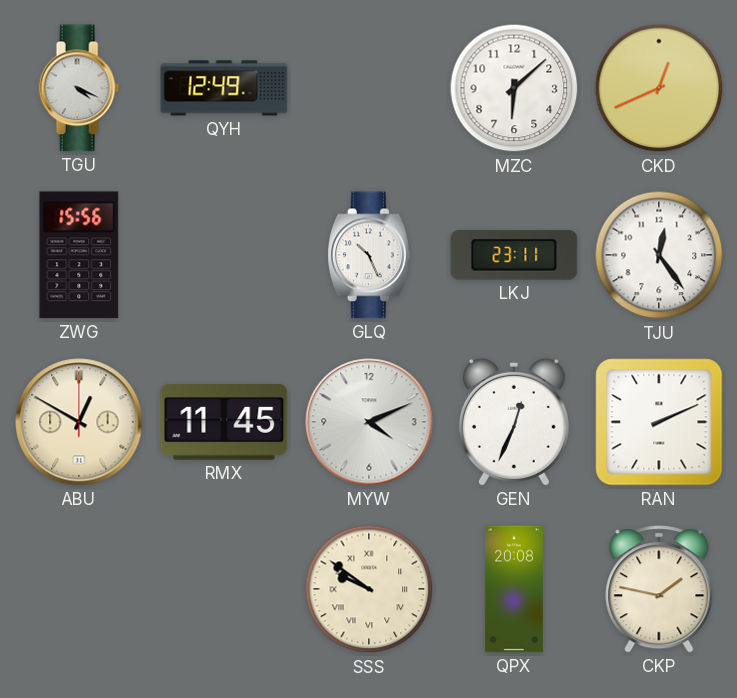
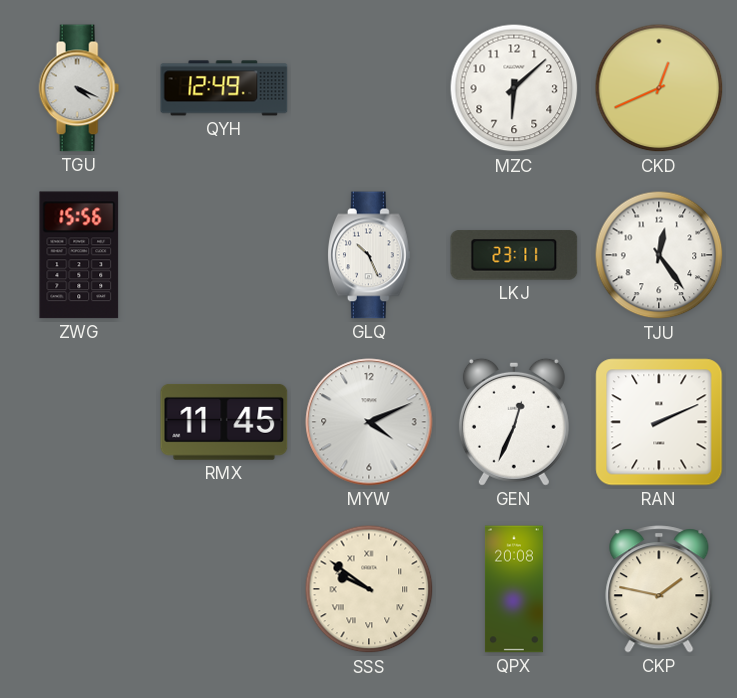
ABU: 12:50 -> none (79, 422)
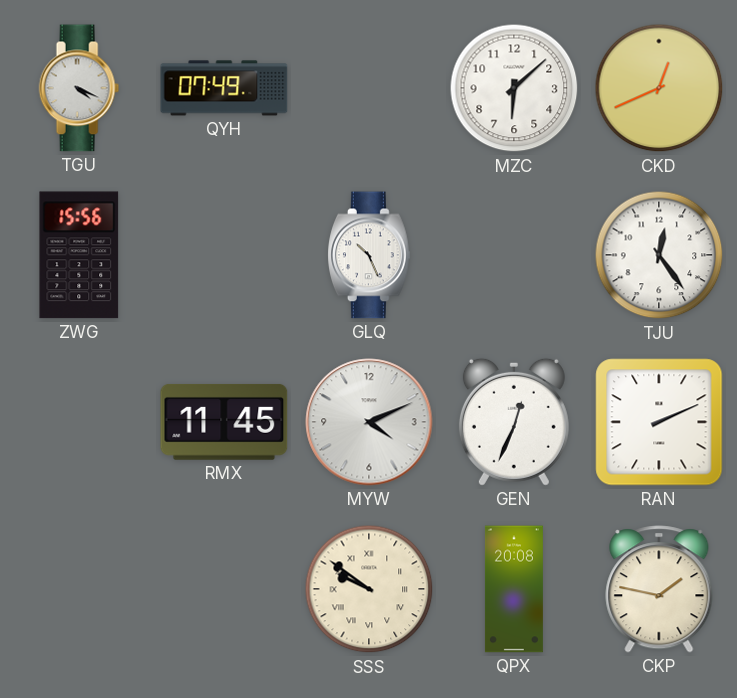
QYH: 12:49 -> 07:49 (224, 88)
LKJ: 23:11 -> none (514, 255)
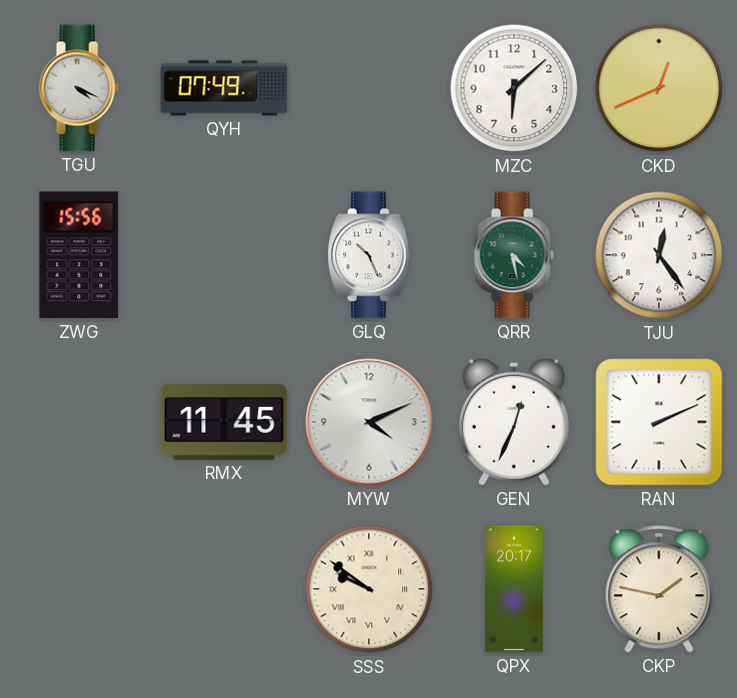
QRR: none -> 4:28 (514, 255)
QPX: 20:08 -> 20:17 (514, 589)
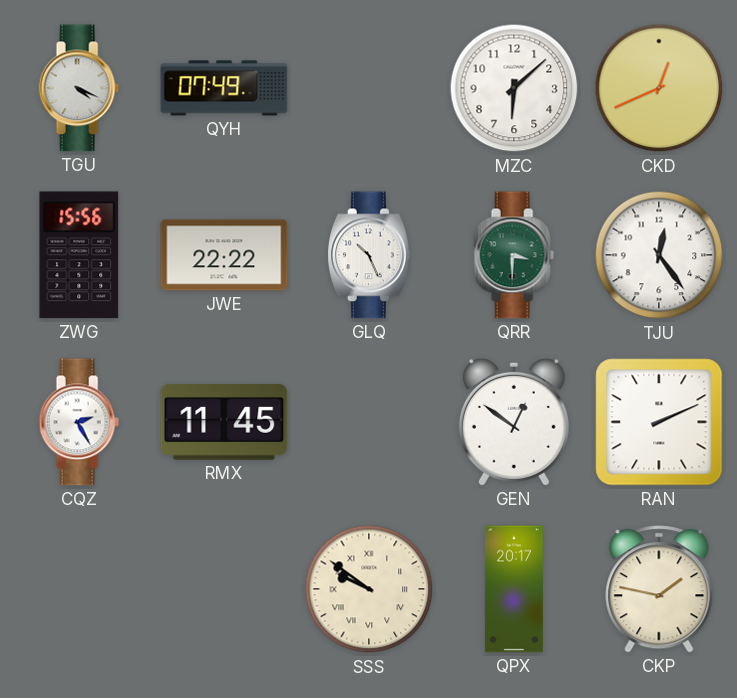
JWE: none -> 22:22 (224, 255)
QRR: 4:28 -> 3:30 (514, 255)
CQZ: none -> 2:25 (79, 422)
MYW: 4:11 -> none (369, 422)
GEN: 12:34 -> 12:51 (514, 422)
